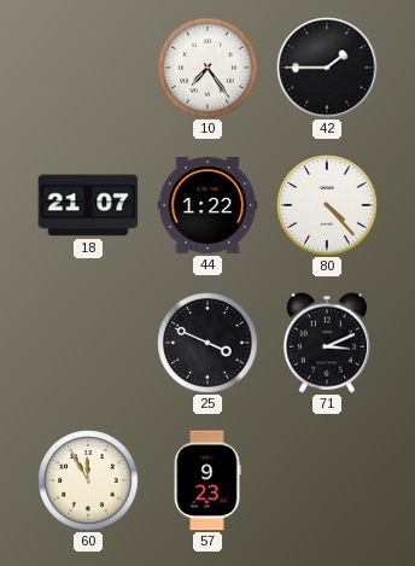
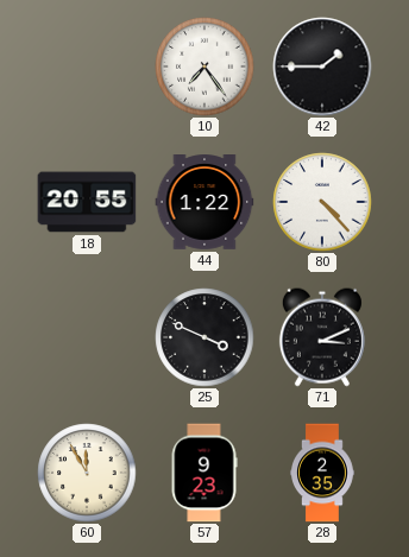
18: 21:07 -> 20:55 (87, 202)
28: none -> 2:35 (323, 473)
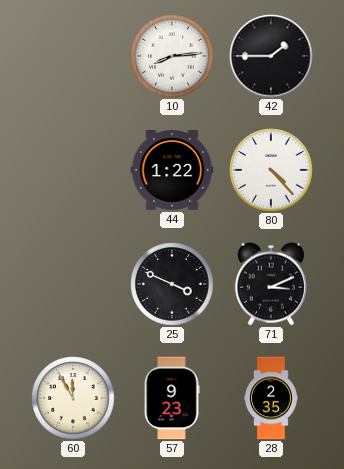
10: 7:24 -> 8:14 (172, 56)
18: 20:55 -> none (87, 202)
